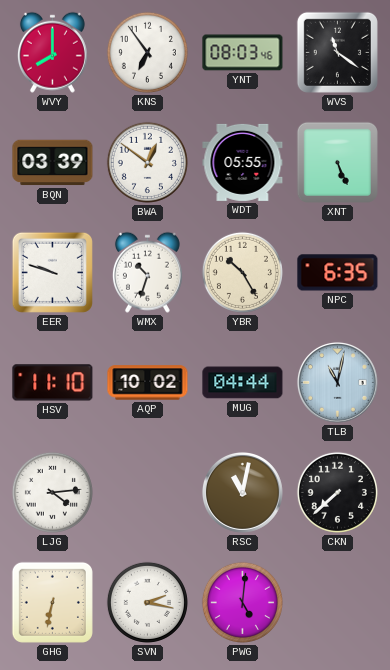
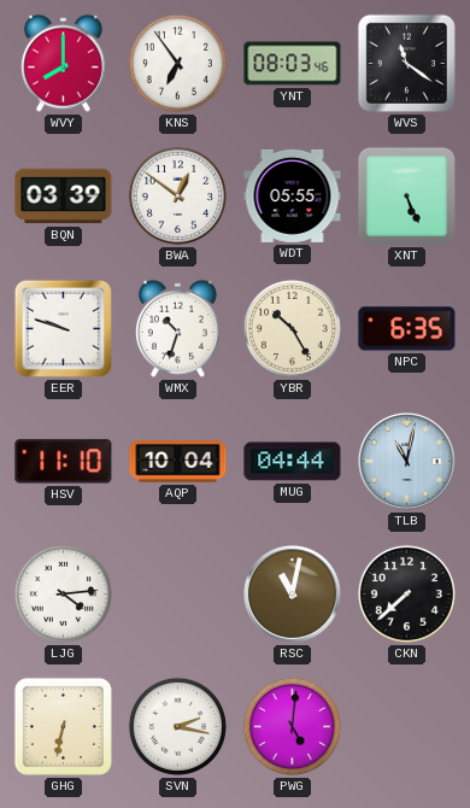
AQP: 10:02 -> 10:04 (178, 462)
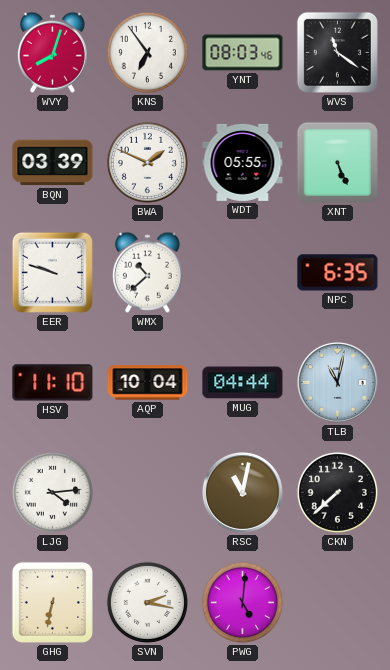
WVY: 8:00 -> 8:03 (52, 52)
BWA: 12:51 -> 1:49 (147, 162)
WMX: 10:33 -> 10:38 (147, 272)
YBR: 10:25 -> none (292, 328)
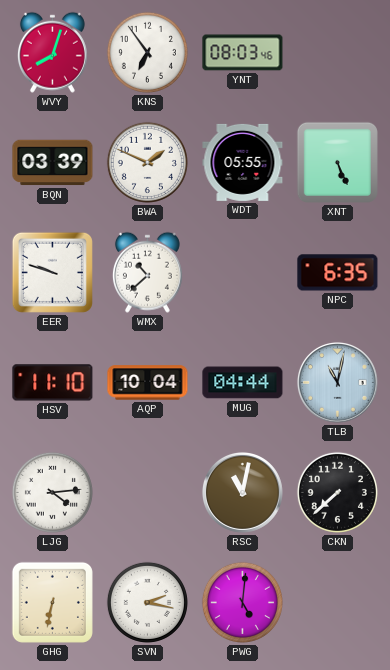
WVS: 11:21 -> none (337, 52)
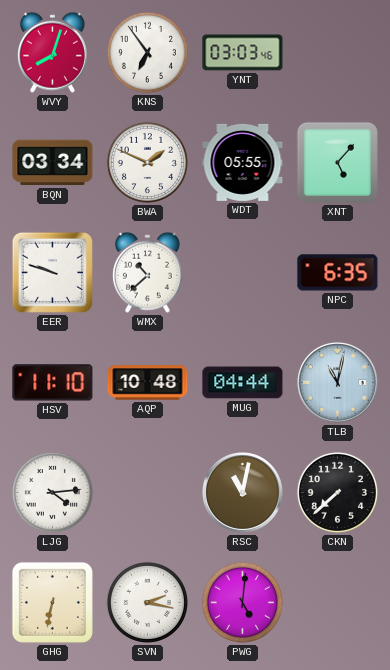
YNT: 08:03 -> 03:03 (243, 53)
BQN: 03:39 -> 03:34 (53, 163)
XNT: 5:26 -> 5:07 (337, 162)
AQP: 10:04 -> 10:48 (148, 383)
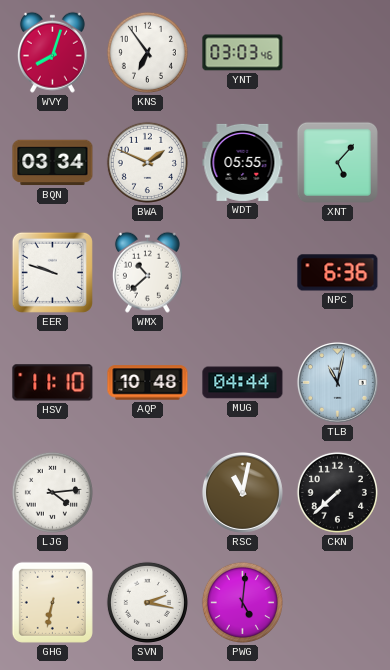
NPC: 6:35 -> 6:36 (338, 273)
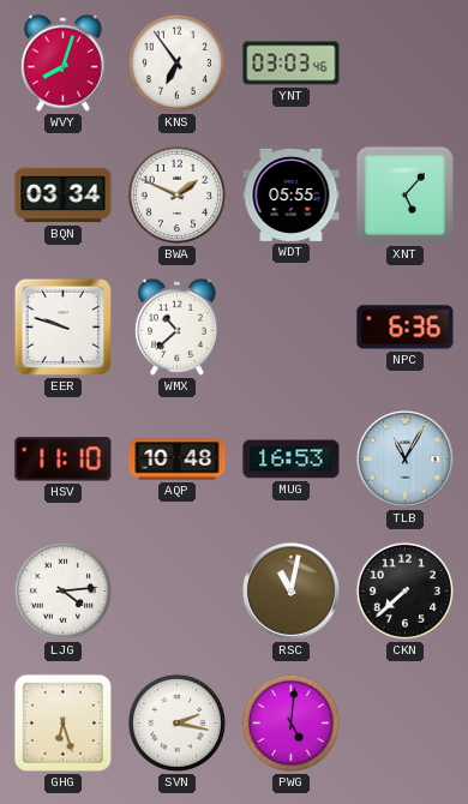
MUG: 04:44 -> 16:53 (292, 460)
TLB: 11:02 -> 11:05 (404, 458)
GHG: 6:32 -> 6:27 (62, 722)
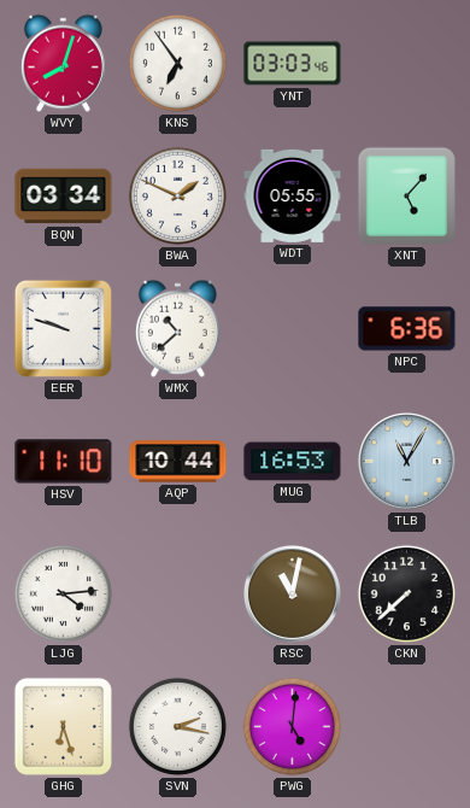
AQP: 10:48 -> 10:44 (178, 462)
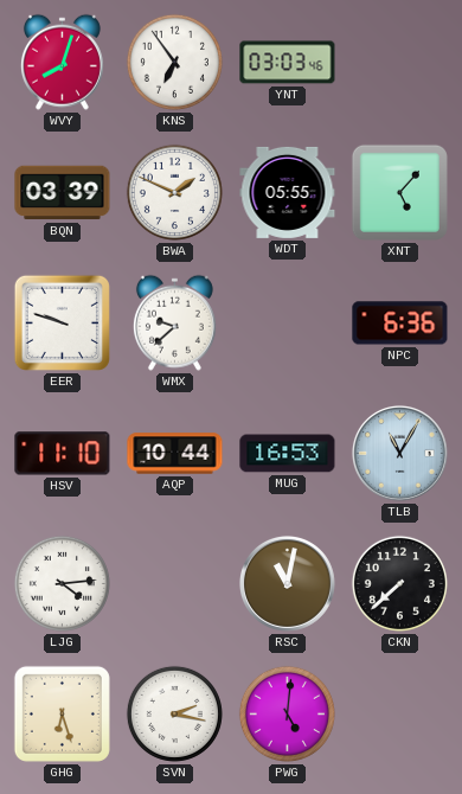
BQN: 03:34 -> 03:39 (63, 193)
WMX: 10:38 -> 9:38 (174, 322)
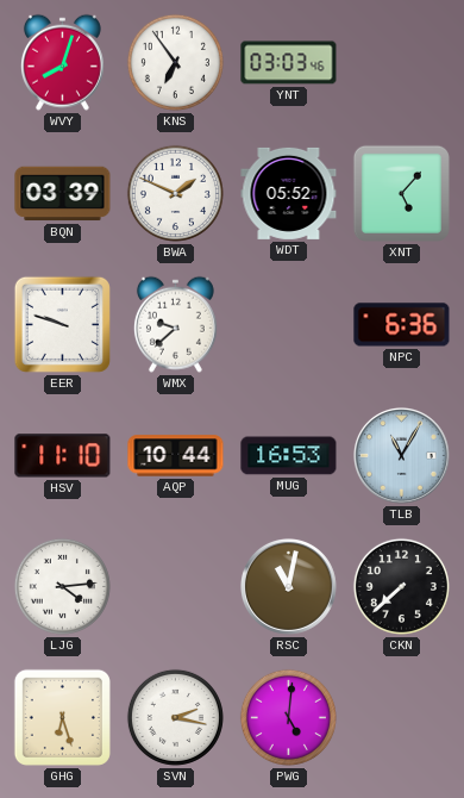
WDT: 05:55 -> 05:52 (289, 193)
